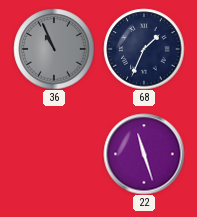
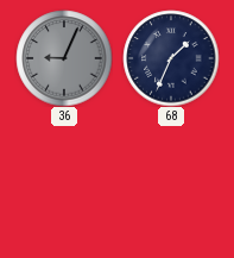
36: 10:56 -> 9:04 (64, 58)
22: 11:27 -> none (144, 154)
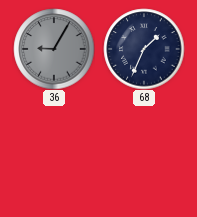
36: 9:04 -> 9:05 (54, 49)
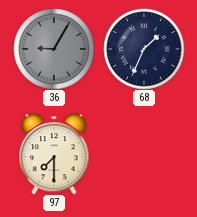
97: none -> 7:30 (54, 154)
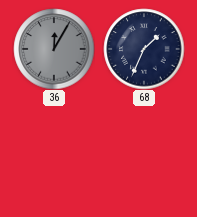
36: 9:05 -> 12:05 (54, 49)
97: 7:30 -> none (54, 154)
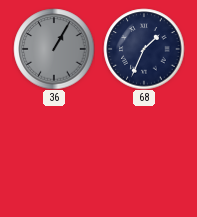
36: 12:05 -> 1:05 (54, 49)
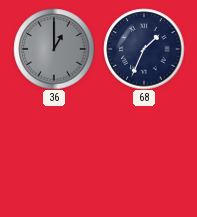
36: 1:05 -> 1:00 (54, 49)
